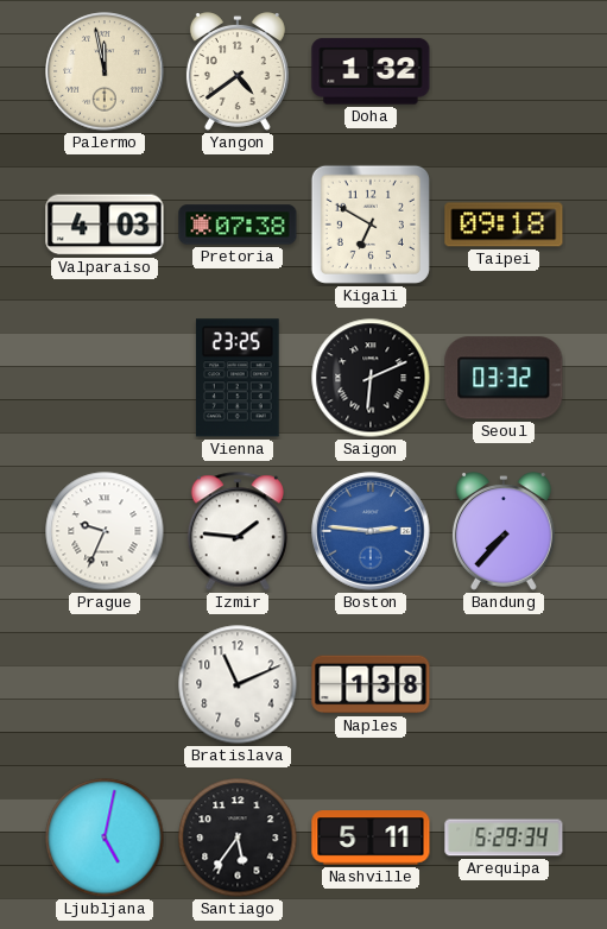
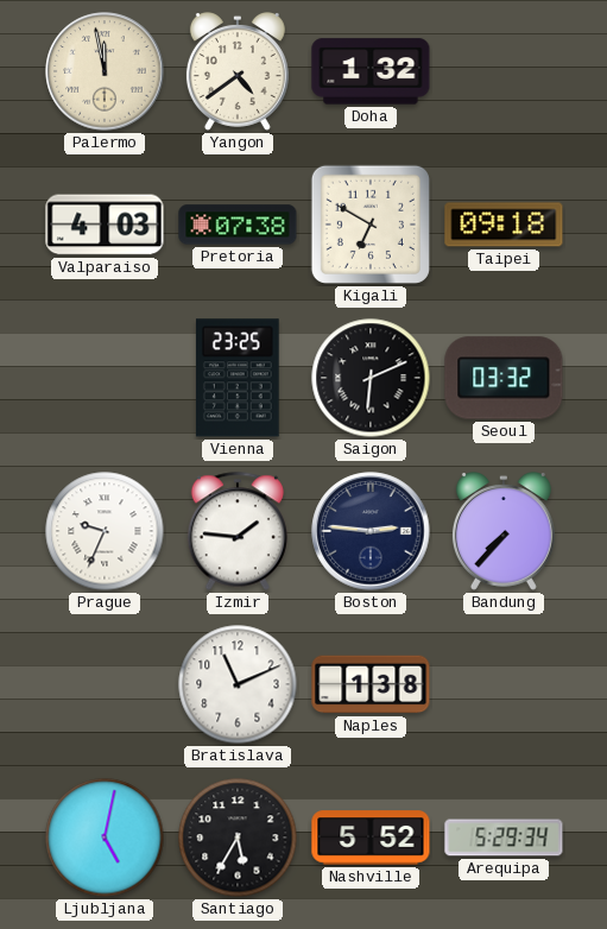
Boston dial: blue -> navy (371, 531)
Santiago: 5:36 -> 5:35 (238, 838)
Nashville: 5:11 -> 5:52 (371, 838)
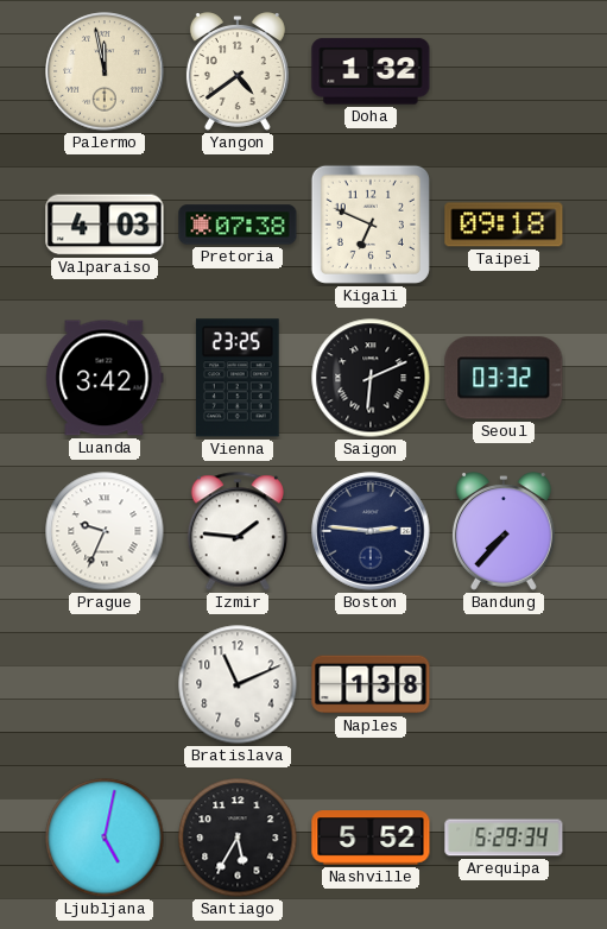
Kigali: 6:50 -> 6:49 (371, 225)
Luanda: none -> 3:42 (105, 378)
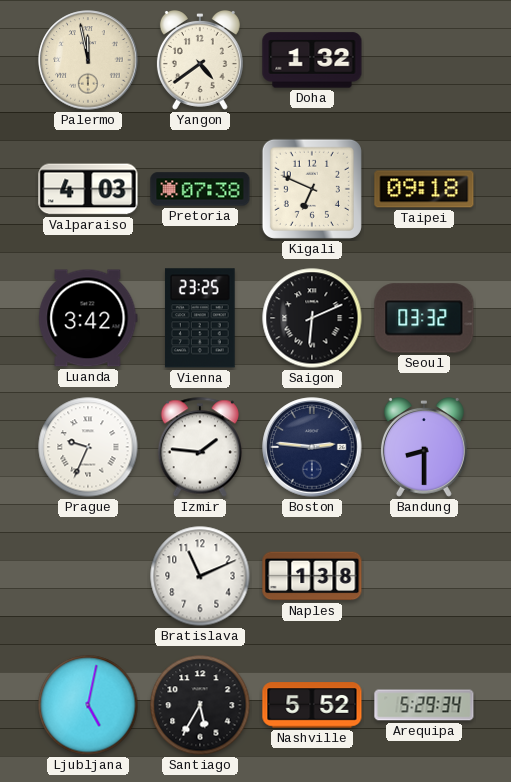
Bandung: 7:37 -> 8:30 (424, 448)
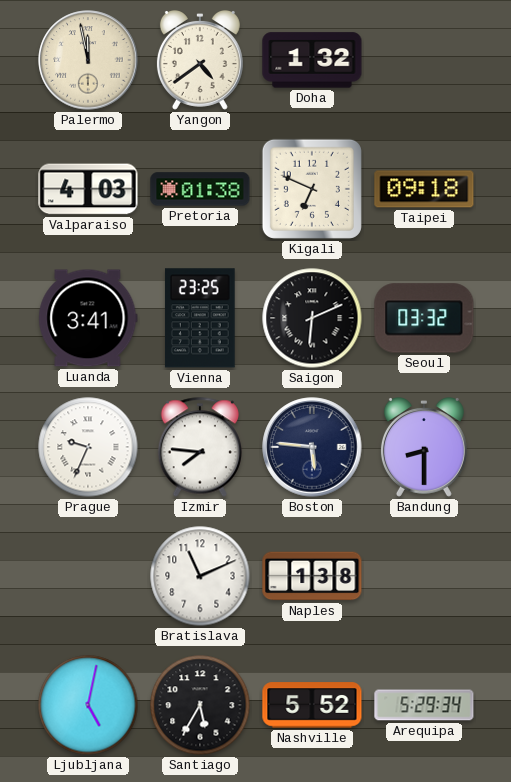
Pretoria: 07:38 -> 01:38 (200, 189)
Luanda: 3:42 -> 3:41 (88, 318)
Izmir: 1:46 -> 7:46 (200, 447)
Boston: 2:46 -> 5:46 (312, 447)
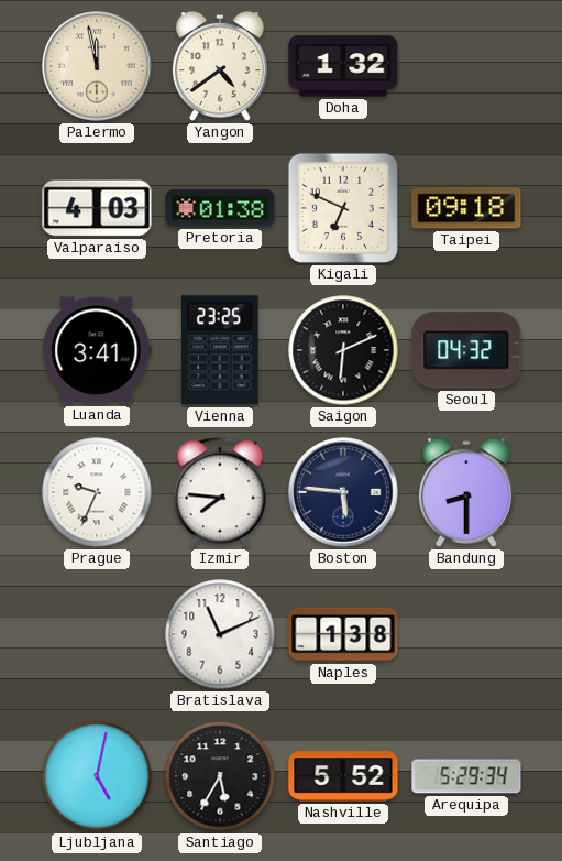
Seoul: 03:32 -> 04:32 (466, 350)
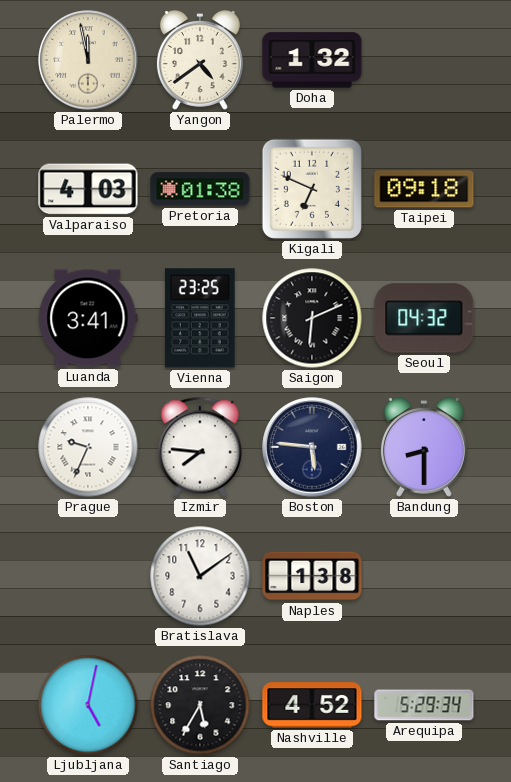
Bratislava: 11:11 -> 11:09 (200, 576)
Nashville: 5:52 -> 4:52 (312, 705)
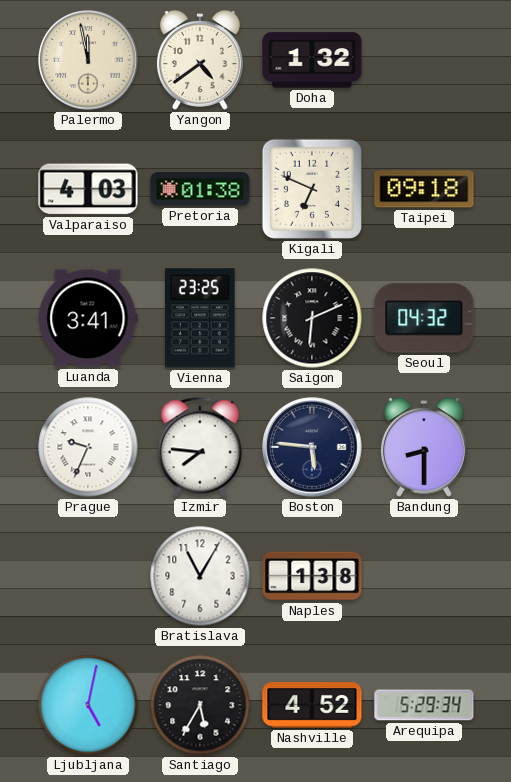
Bratislava: 11:09 -> 11:05 (200, 576)
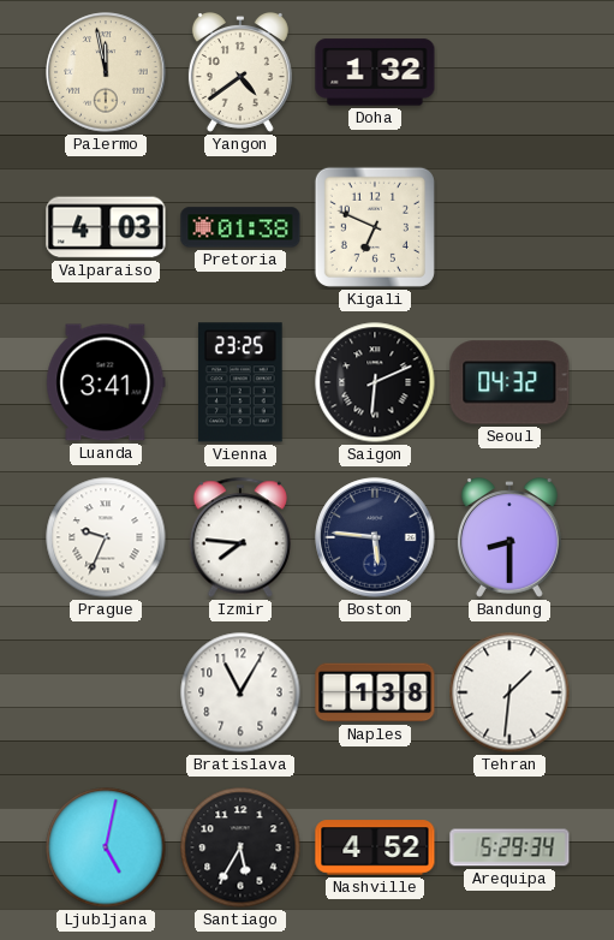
Taipei: 09:18 -> none (424, 189)
Tehran: none -> 1:31 (509, 692)
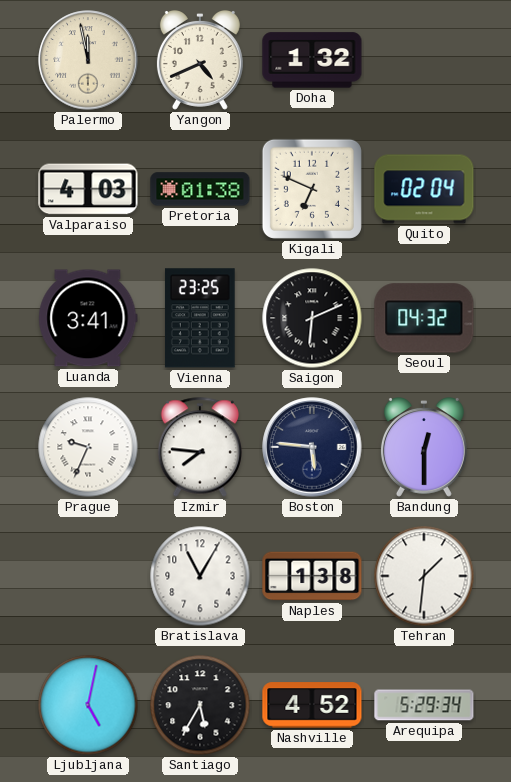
Yangon: 4:39 -> 4:41 (200, 61)
Quito: none -> 02:04 (424, 189)
Bandung: 8:30 -> 12:30 (424, 448)
